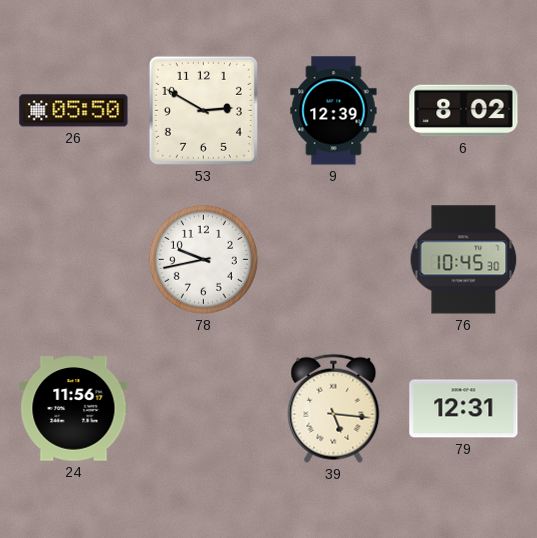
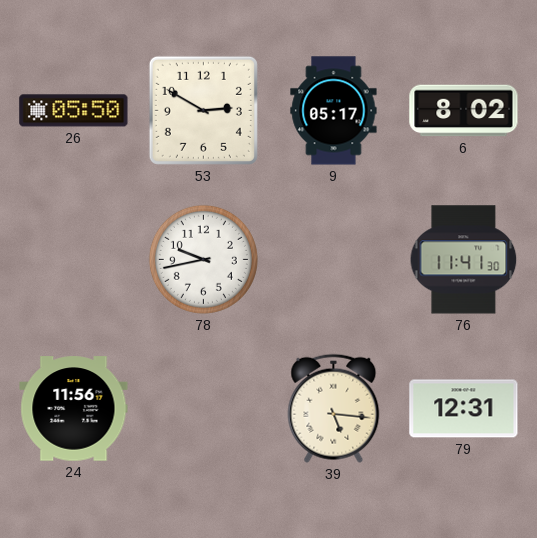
9: 12:39 -> 05:17 (334, 111)
76: 10:45 -> 11:41 (464, 260)
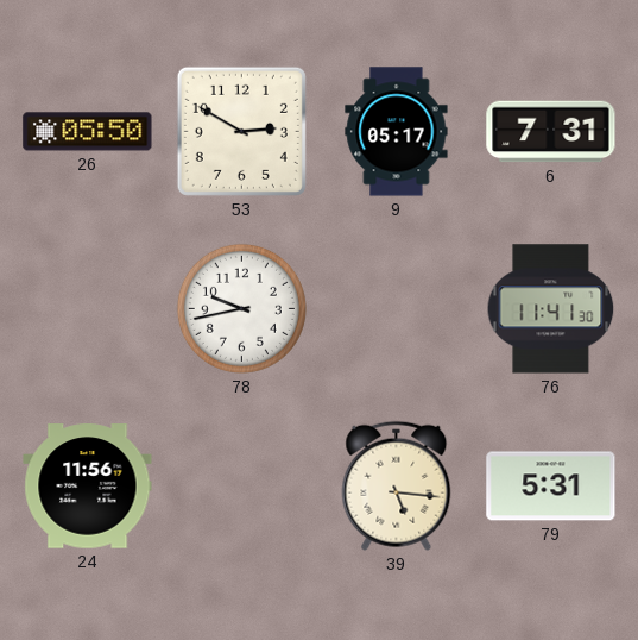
6: 8:02 -> 7:31 (551, 132)
79: 12:31 -> 5:31 (551, 487)
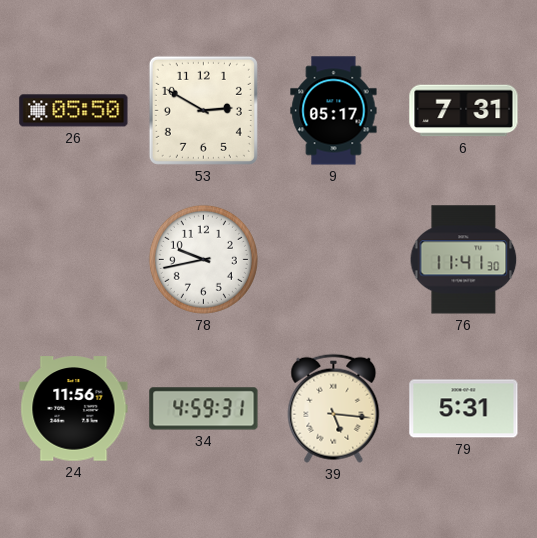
34: none -> 4:59 (204, 409)
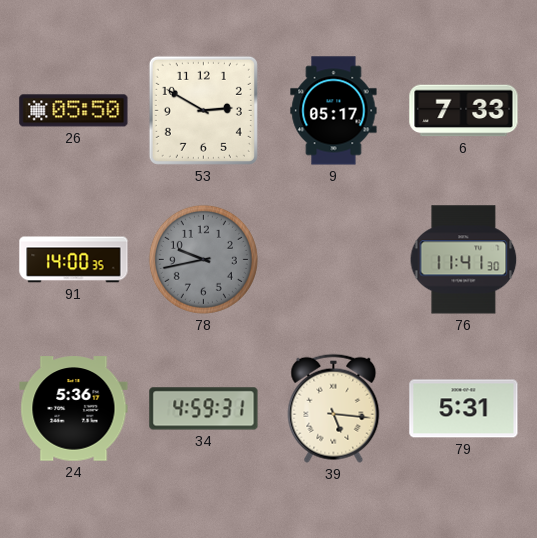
6: 7:31 -> 7:33 (464, 111)
91: none -> 14:00 (74, 260)
78 dial: white -> grey (203, 259)
24: 11:56 -> 5:36 (74, 409)
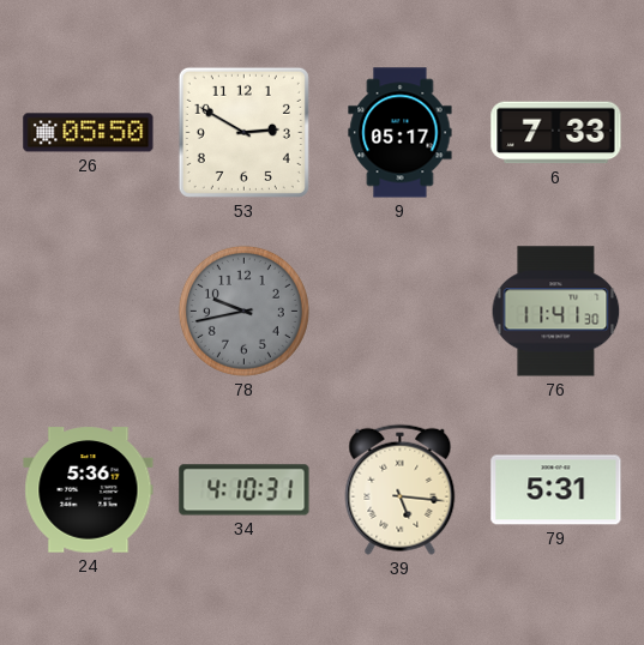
91: 14:00 -> none (74, 260)
34: 4:59 -> 4:10 (245, 490)
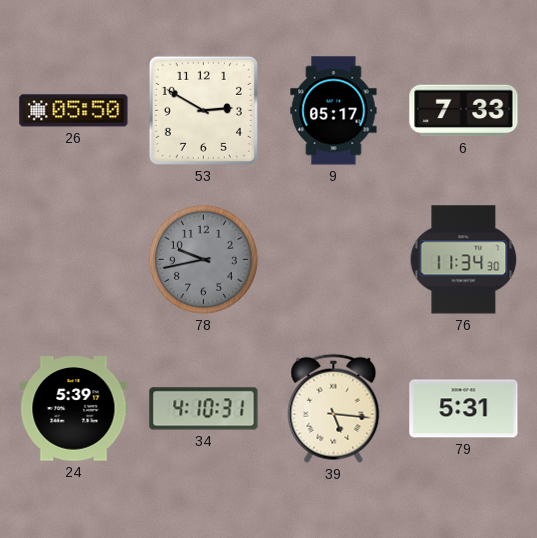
76: 11:41 -> 11:34 (464, 260)
24: 5:36 -> 5:39 (74, 409)
